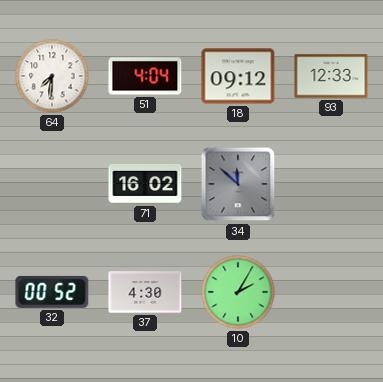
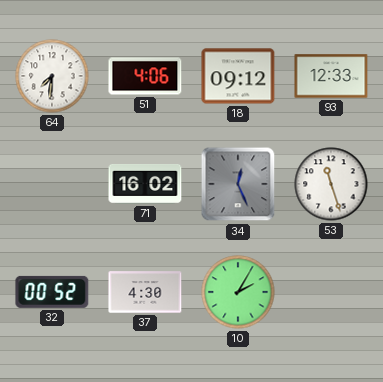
51: 4:04 -> 4:06 (145, 76)
34: 11:52 -> 12:26 (238, 184)
53: none -> 11:27 (331, 184)
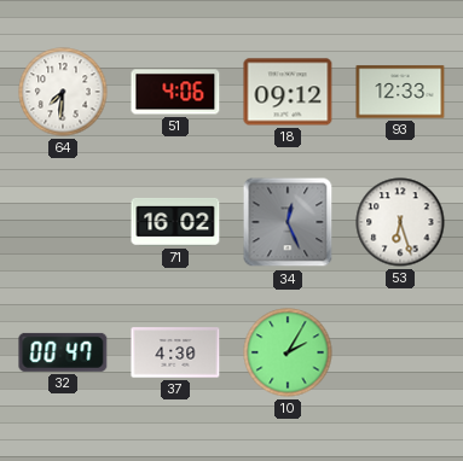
53: 11:27 -> 6:27 (400, 222)
32: 00:52 -> 00:47 (63, 352)
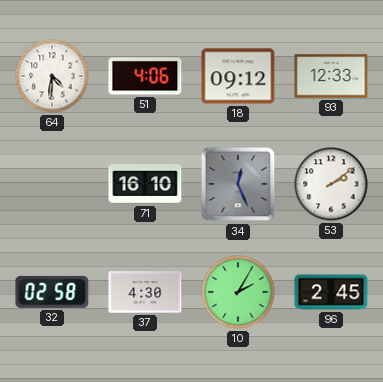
64: 7:31 -> 4:31 (52, 76)
71: 16:02 -> 16:10 (145, 184)
53: 6:27 -> 2:09 (331, 184)
32: 00:47 -> 02:58 (52, 292)
96: none -> 2:45 (331, 292)
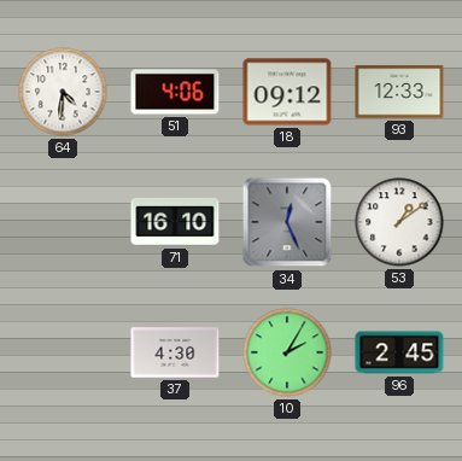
53: 2:09 -> 1:09 (399, 222)
32: 02:58 -> none (52, 292)
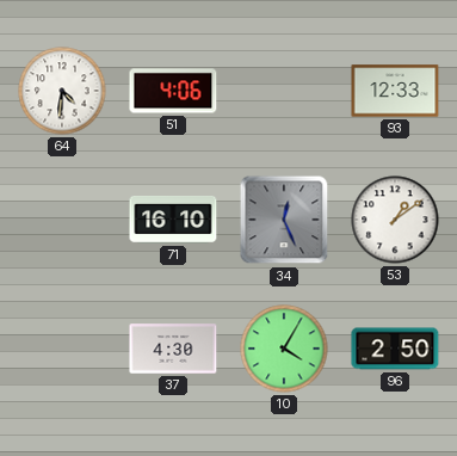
18: 09:12 -> none (287, 92)
10: 2:05 -> 4:05 (284, 349)
96: 2:45 -> 2:50 (395, 349)
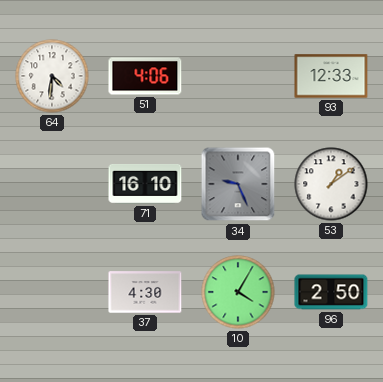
34: 12:26 -> 9:26 (238, 184)
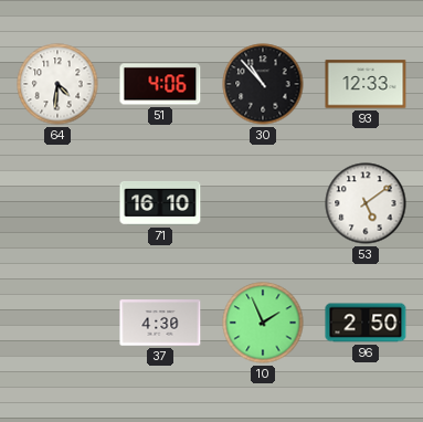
30: none -> 10:53 (263, 84)
34: 9:26 -> none (238, 184)
53: 1:09 -> 5:09 (366, 203)
10: 4:05 -> 1:56 (263, 323)
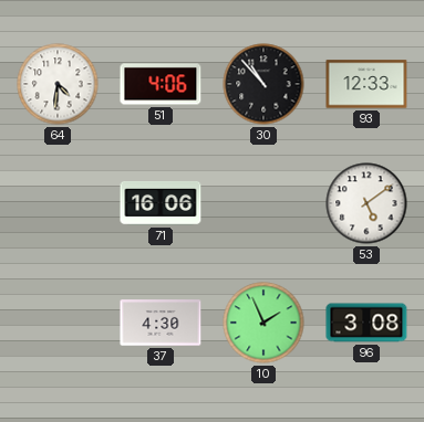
71: 16:10 -> 16:06 (161, 203)
96: 2:50 -> 3:08 (366, 323)
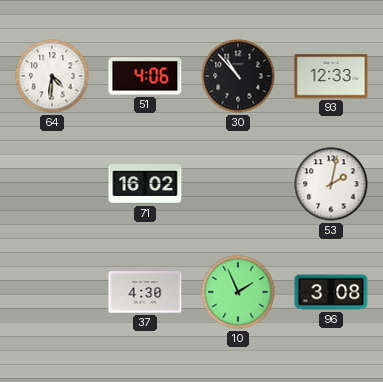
71: 16:06 -> 16:02 (145, 184)
53: 5:09 -> 2:02 (331, 184)
